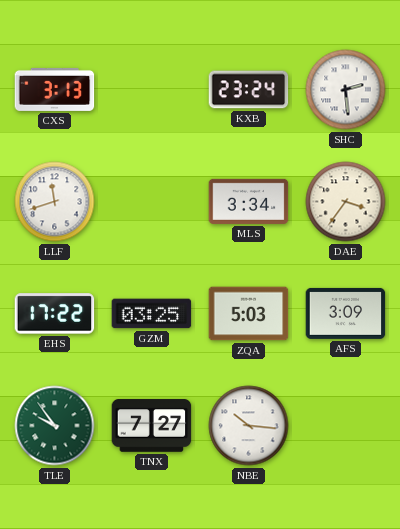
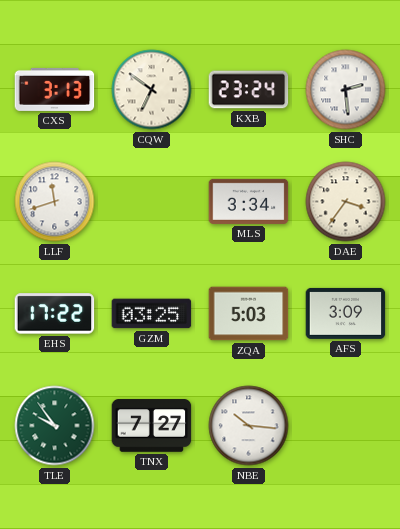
CQW: none -> 6:51 (152, 90)
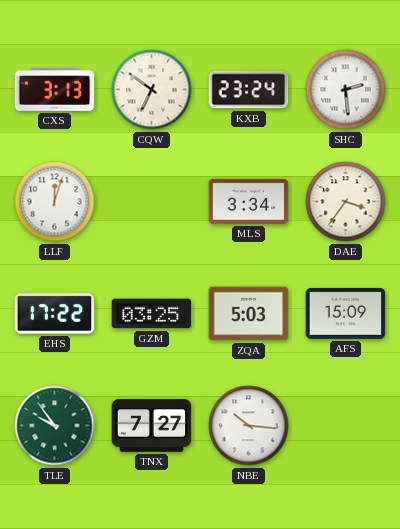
LLF: 11:42 -> 12:03 (55, 202)
AFS: 3:09 -> 15:09 (346, 313)
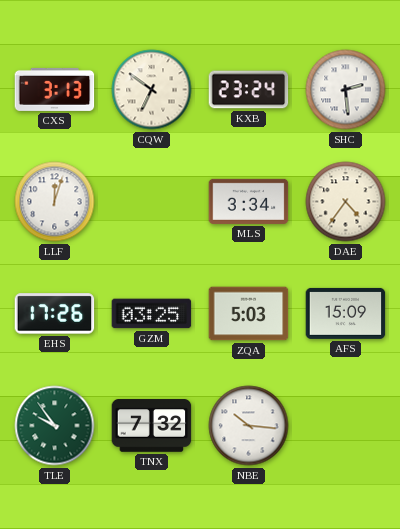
DAE: 3:36 -> 4:36 (346, 202)
EHS: 17:22 -> 17:26 (55, 314)
TNX: 7:27 -> 7:32 (152, 426)
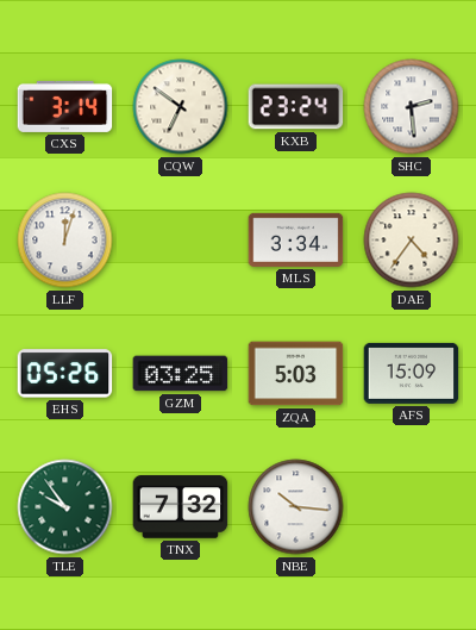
CXS: 3:13 -> 3:14 (65, 106)
EHS: 17:26 -> 05:26 (65, 374)
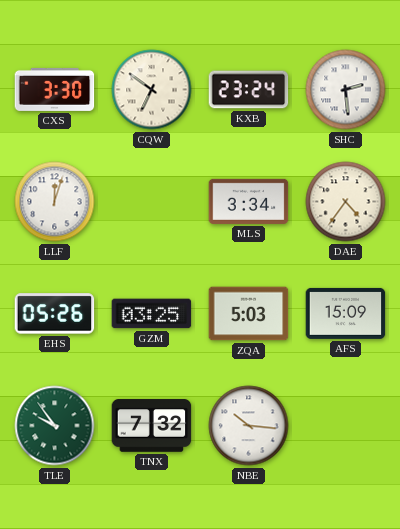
CXS: 3:14 -> 3:30 (55, 89)
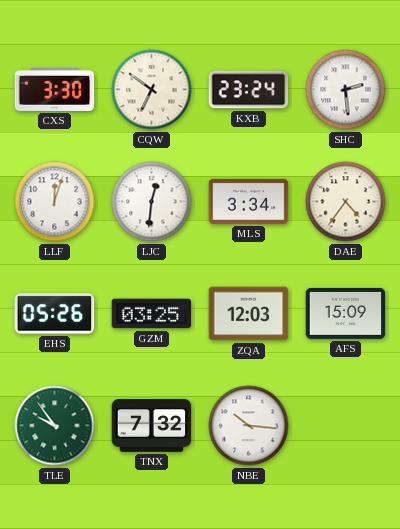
LJC: none -> 12:31 (152, 202)
ZQA: 5:03 -> 12:03 (249, 314)
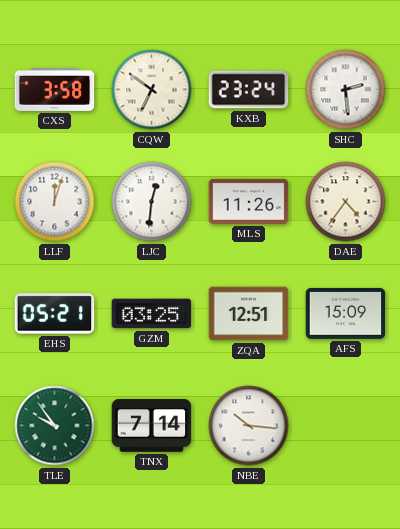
CXS: 3:30 -> 3:58 (55, 89)
MLS: 3:34 -> 11:26 (249, 201)
EHS: 05:26 -> 05:21 (55, 314)
ZQA: 12:03 -> 12:51 (249, 314)
TNX: 7:32 -> 7:14 (152, 426)
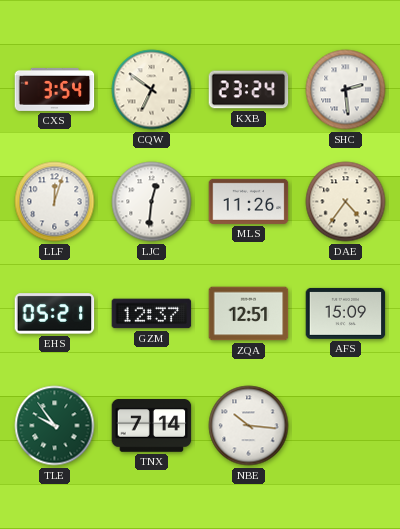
CXS: 3:58 -> 3:54 (55, 89)
GZM: 03:25 -> 12:37 (152, 314)
